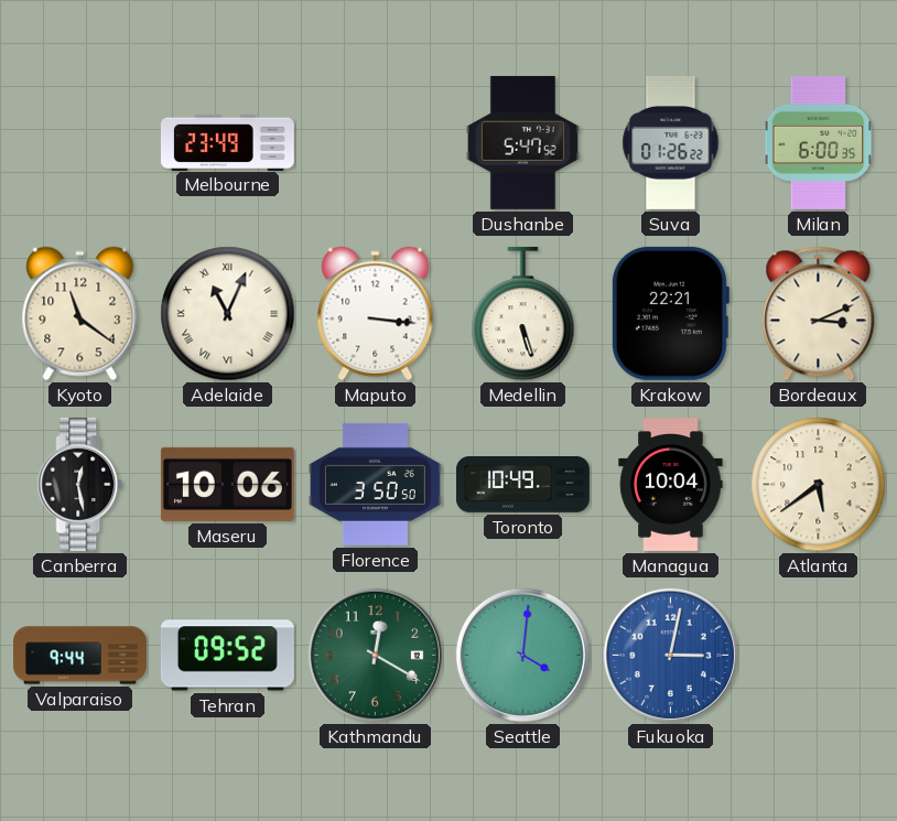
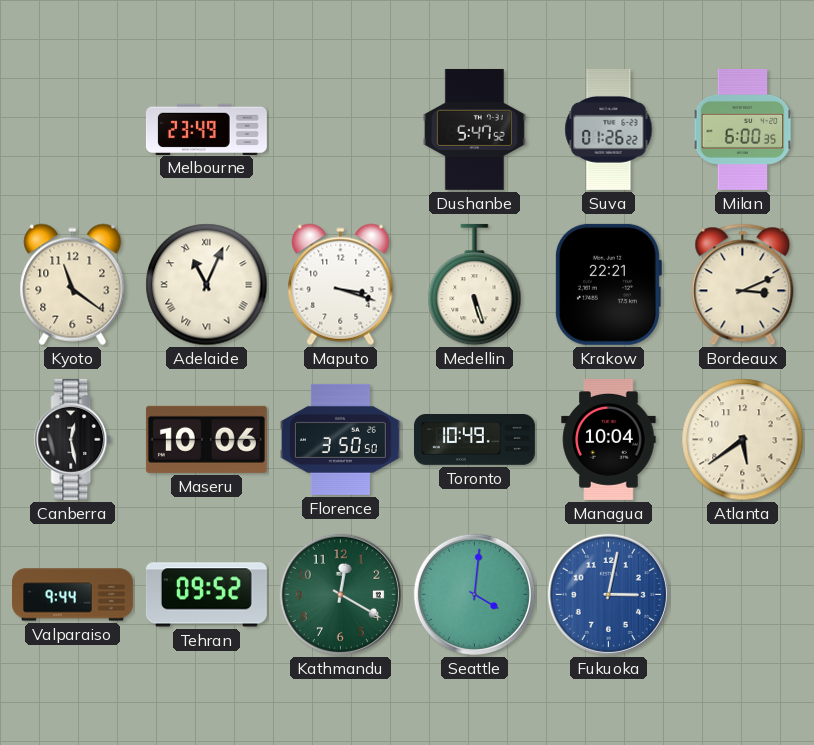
Maputo: 3:16 -> 3:18 (341, 285)
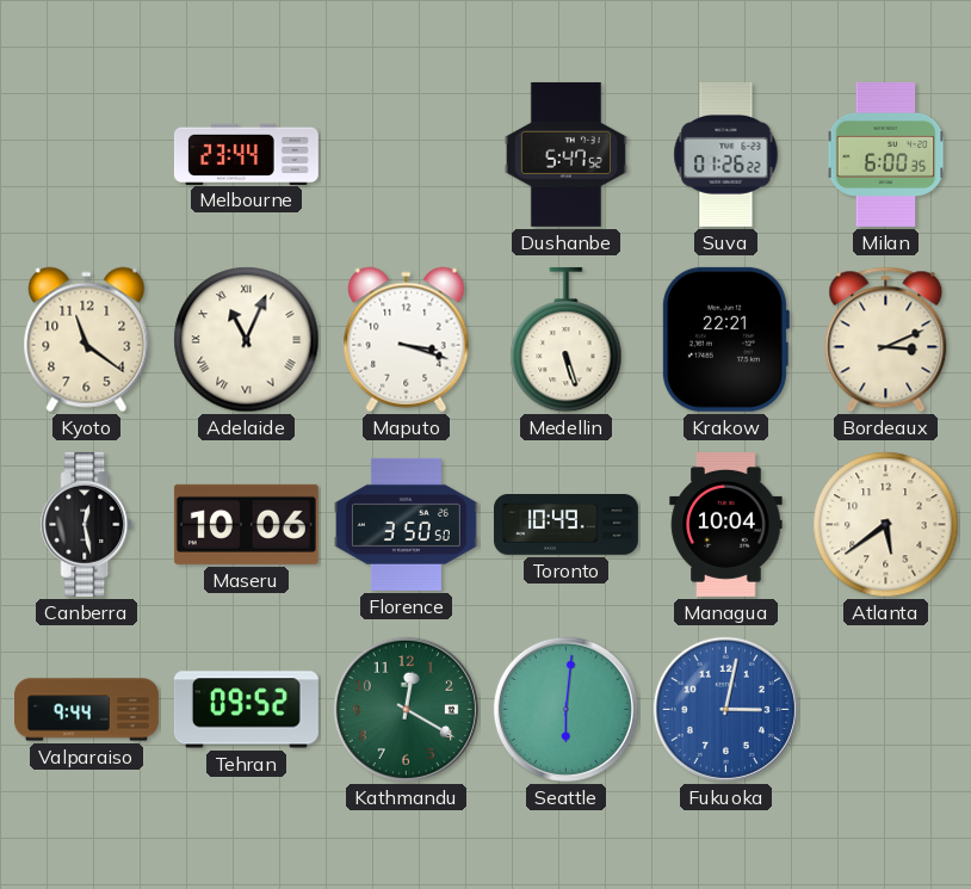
Melbourne: 23:49 -> 23:44 (246, 154)
Seattle: 4:01 -> 6:01 (565, 709)
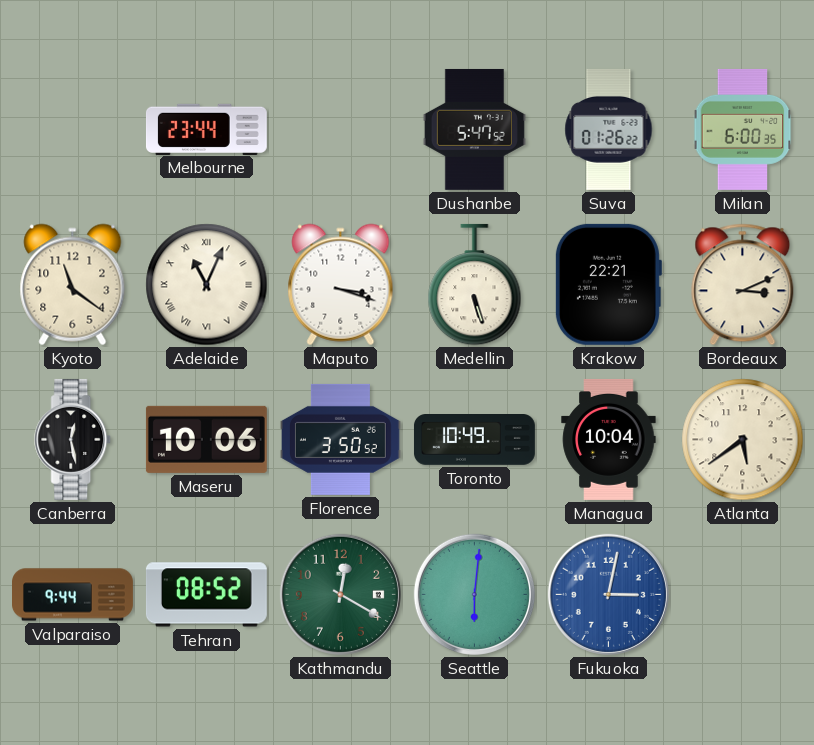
Florence: 3:50:50 -> 3:50:52 (340, 439)
Tehran: 09:52 -> 08:52 (206, 595)
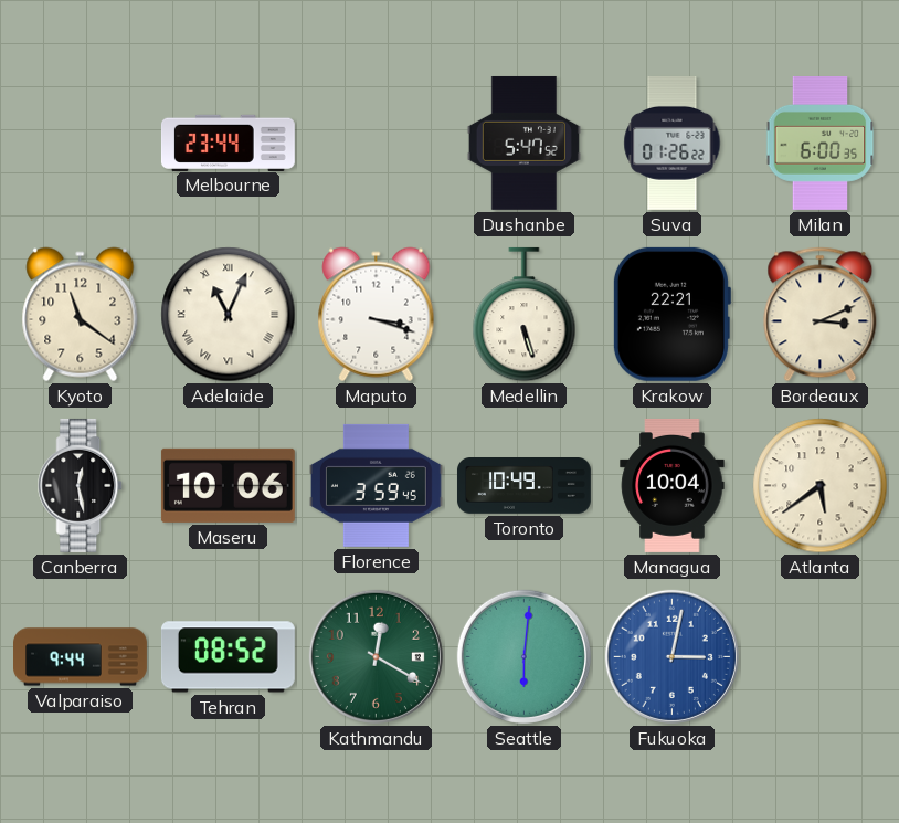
Florence: 3:50 -> 3:59 (376, 485)
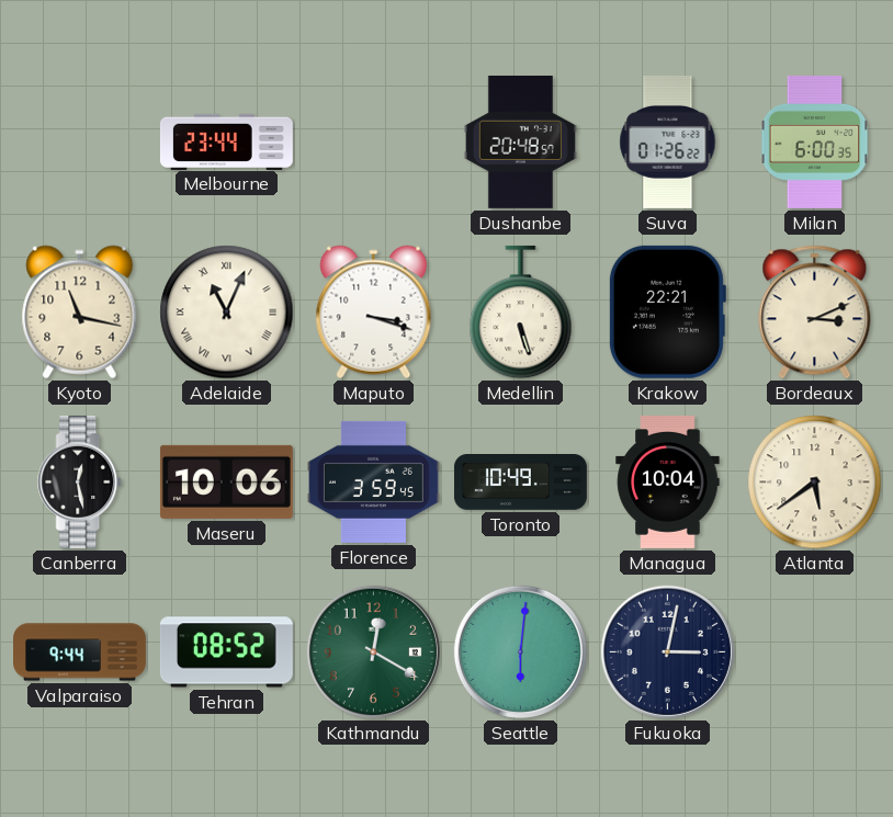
Dushanbe: 5:47 -> 20:48 (520, 141)
Kyoto: 11:21 -> 11:17 (80, 313)
Fukuoka dial: blue -> navy (667, 651)
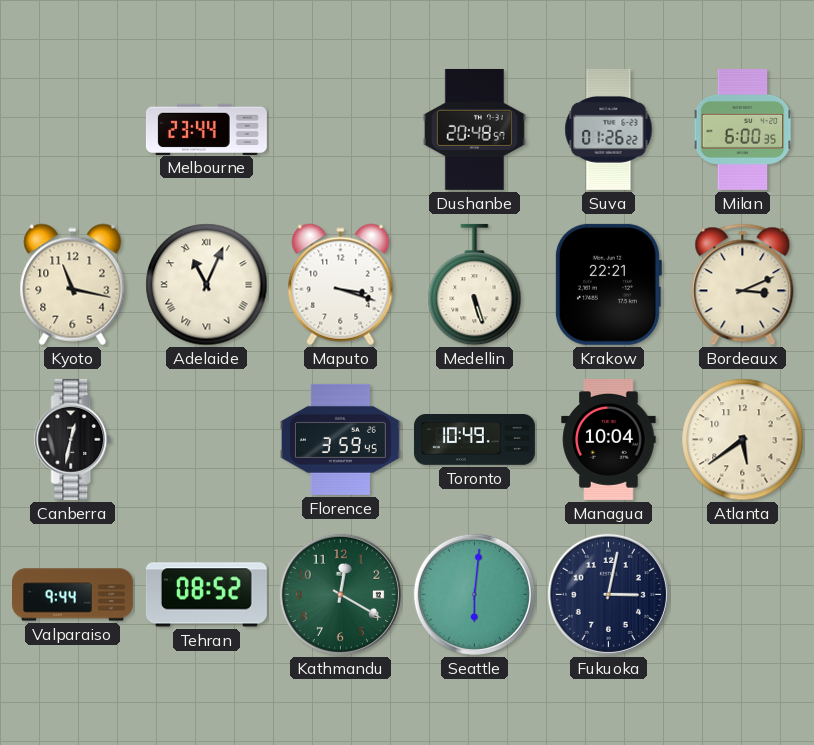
Canberra: 12:28 -> 12:32 (73, 439)
Maseru: 10:06 -> none (226, 481)
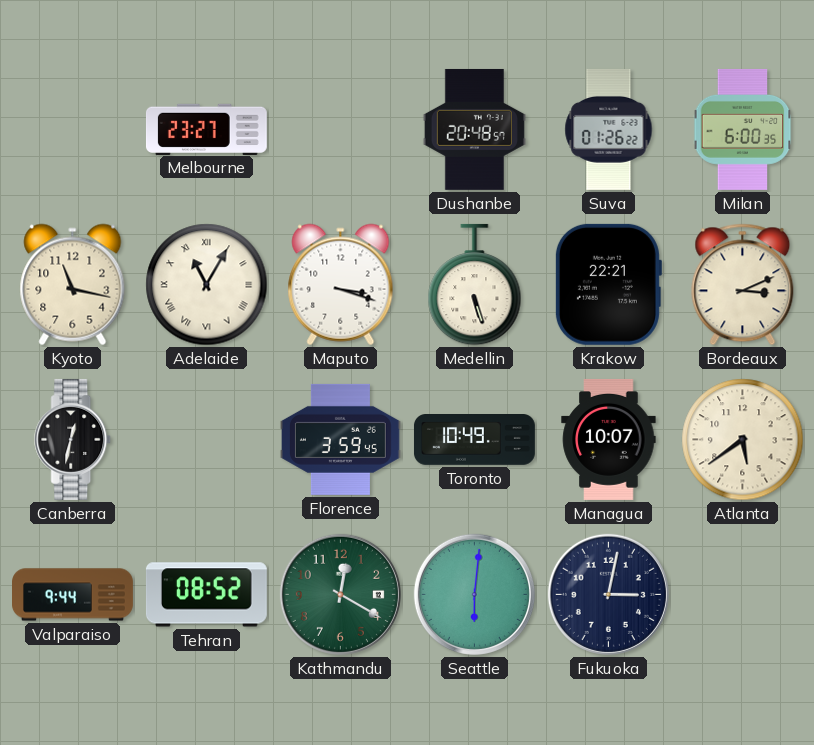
Melbourne: 23:44 -> 23:27 (206, 129)
Adelaide: 11:04 -> 11:05 (207, 285)
Managua: 10:04 -> 10:07 (609, 439)
